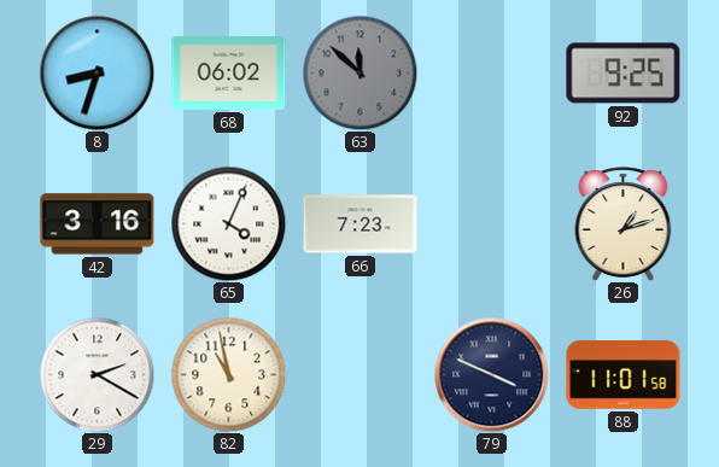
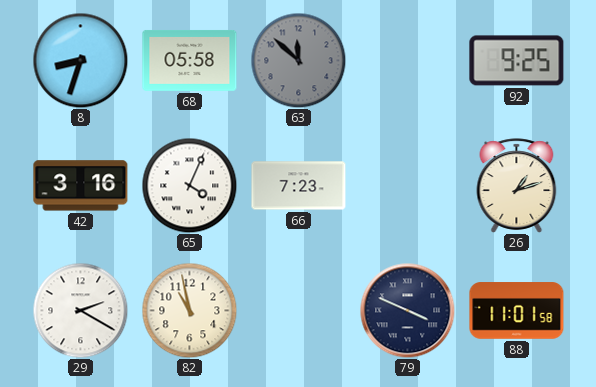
68: 06:02 -> 05:58 (190, 60)
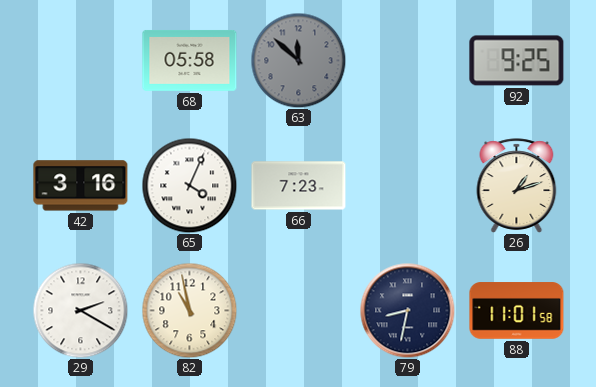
8: 8:33 -> none (80, 60)
79: 3:49 -> 8:32 (407, 310)
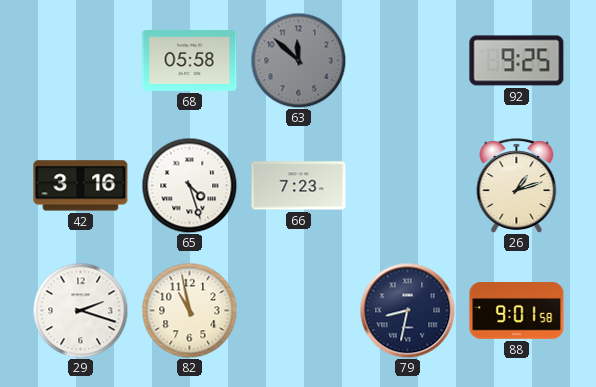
65: 4:04 -> 4:27 (189, 185)
29: 2:20 -> 2:18 (80, 310)
88: 11:01 -> 9:01 (517, 311)
